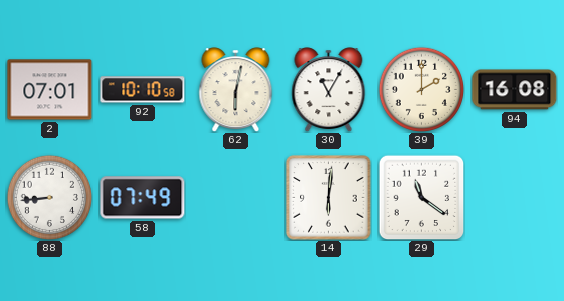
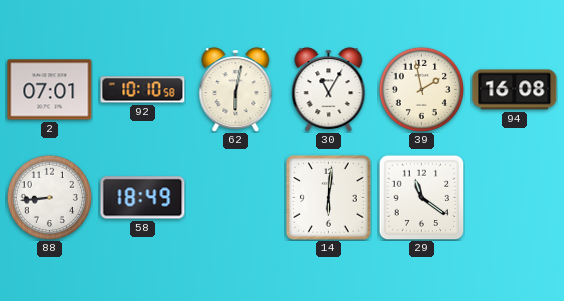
39: 2:00 -> 1:58 (421, 89)
58: 07:49 -> 18:49 (143, 198)
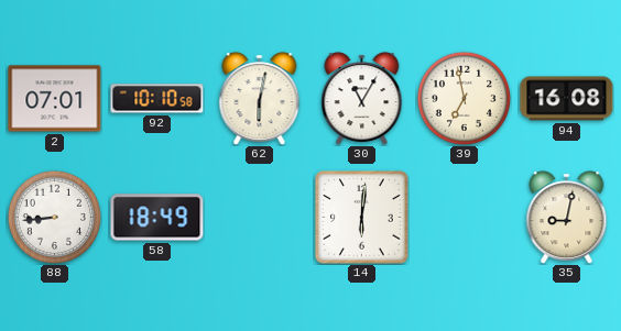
39: 1:58 -> 6:58 (464, 98)
29: 11:21 -> none (421, 197)
35: none -> 9:02 (567, 218)
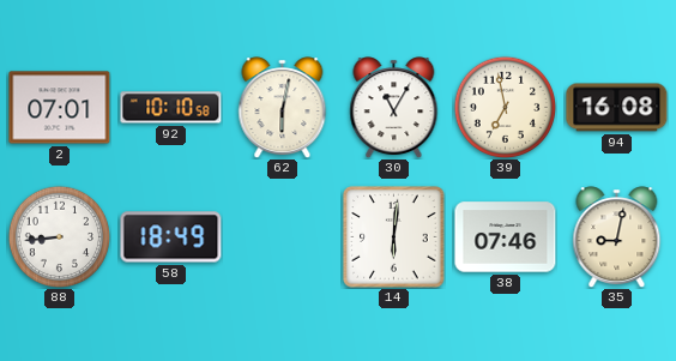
38: none -> 07:46 (506, 237)
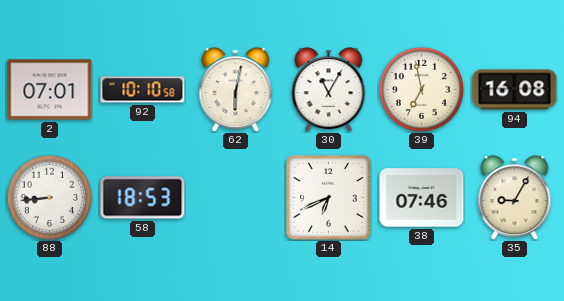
58: 18:49 -> 18:53 (143, 198)
14: 6:01 -> 6:41 (329, 198)
35: 9:02 -> 9:05 (515, 198)
